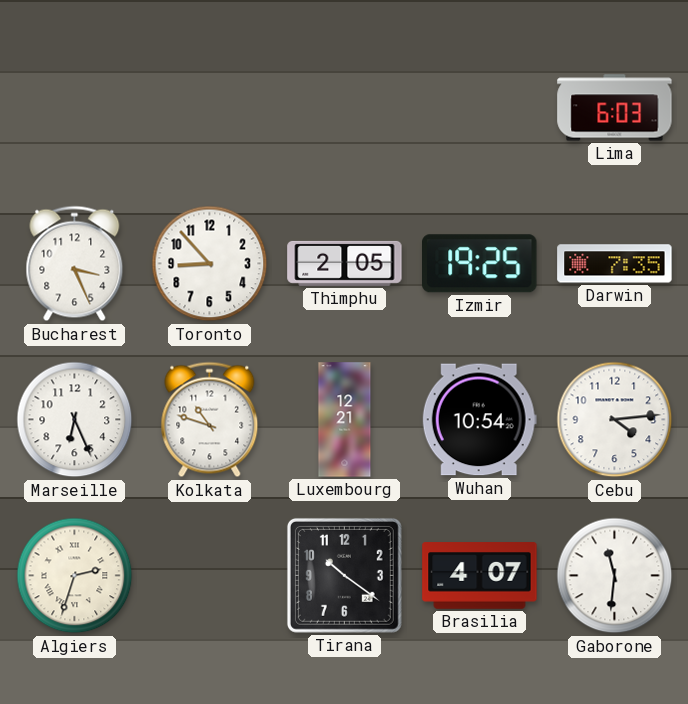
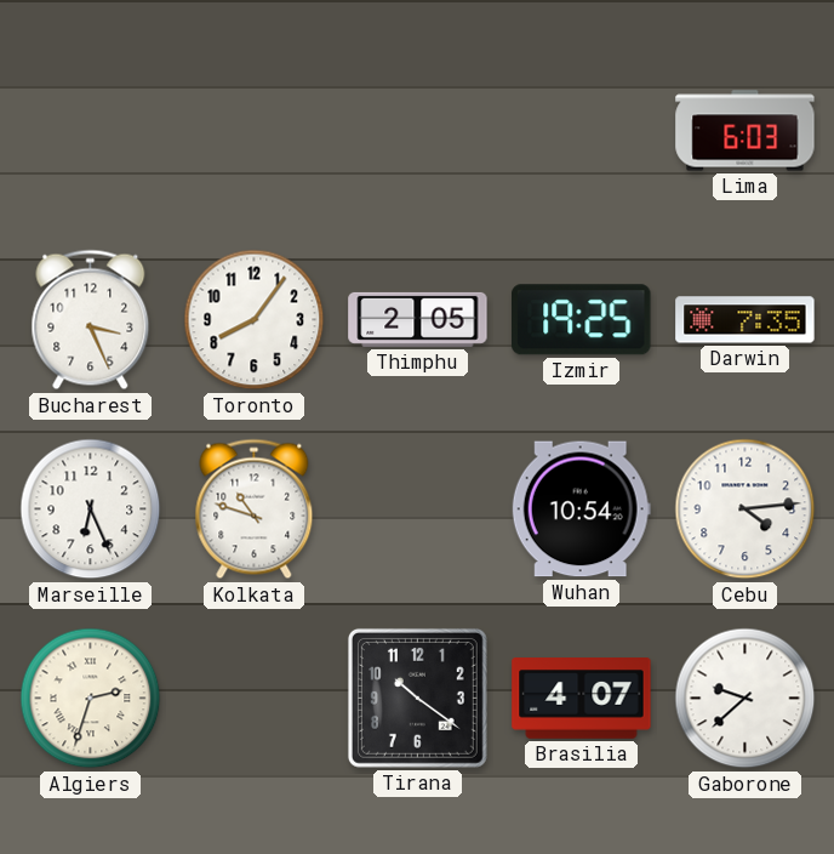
Toronto: 8:53 -> 8:06 (255, 320)
Luxembourg: 12:21 -> none (345, 420)
Gaborone: 11:31 -> 9:38 (746, 699)
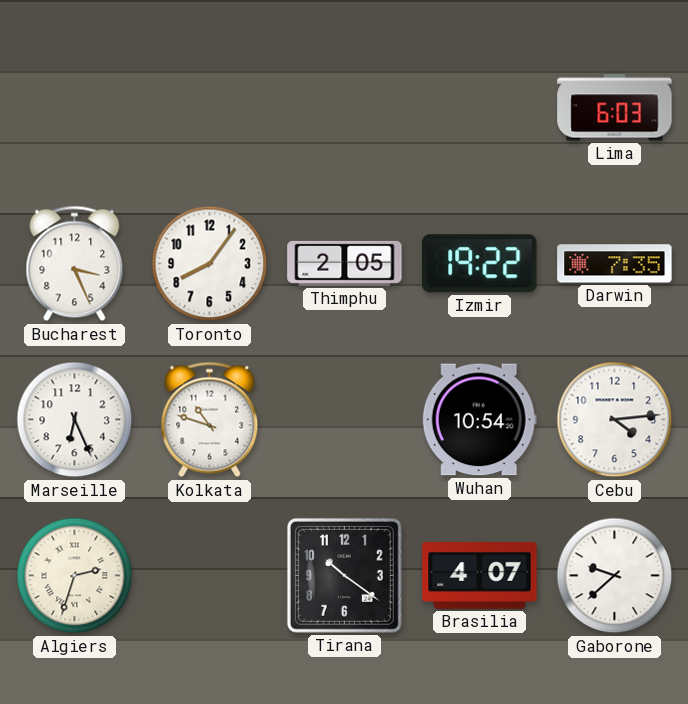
Izmir: 19:25 -> 19:22 (480, 264)
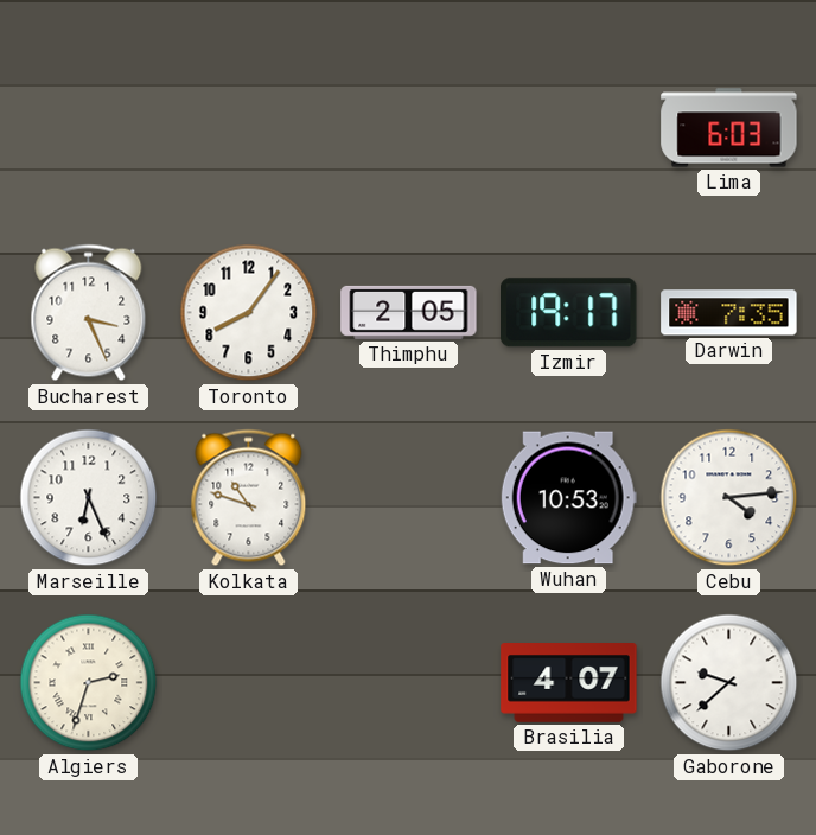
Izmir: 19:22 -> 19:17 (569, 313)
Wuhan: 10:54 -> 10:53 (568, 498)
Tirana: 10:21 -> none (344, 575)
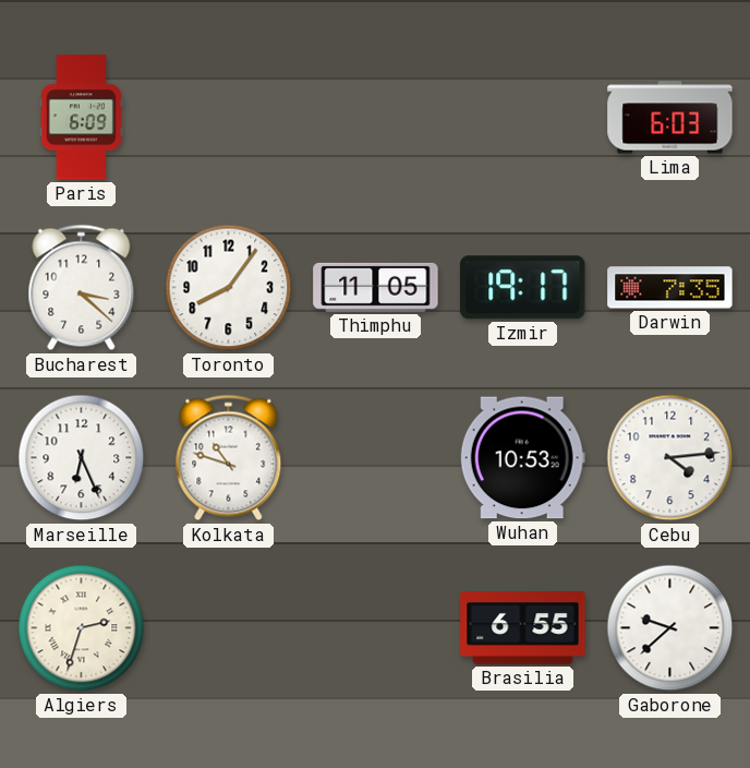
Paris: none -> 6:09 (81, 118)
Bucharest: 3:26 -> 3:22 (82, 288)
Thimphu: 2:05 -> 11:05 (376, 287)
Brasilia: 4:07 -> 6:55 (523, 628)
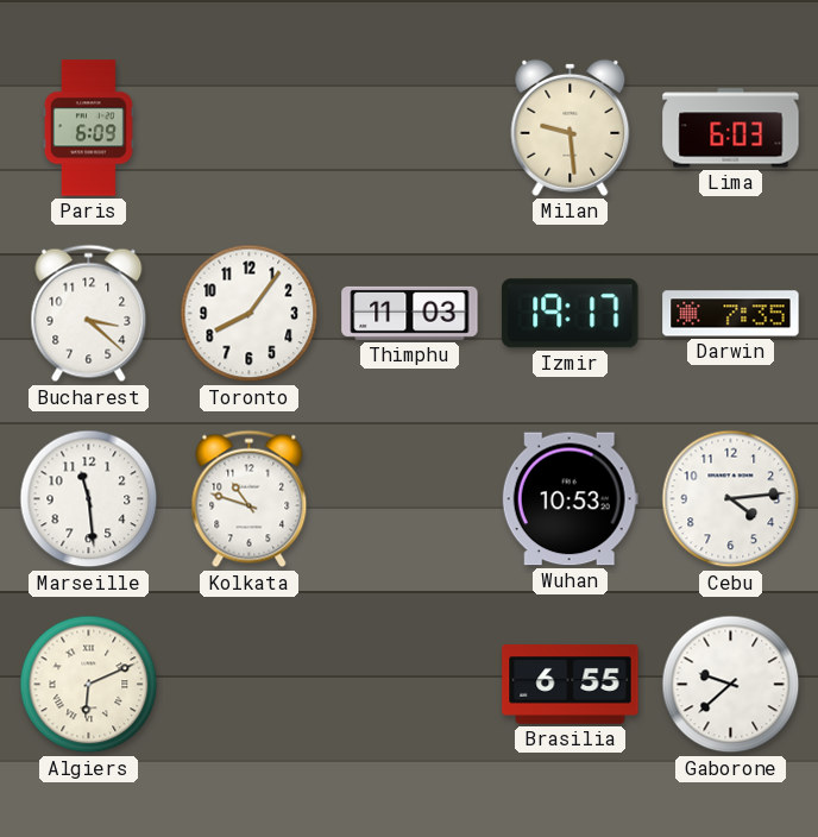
Milan: none -> 9:29 (571, 127)
Thimphu: 11:05 -> 11:03 (410, 313)
Marseille: 6:26 -> 11:29 (89, 499)
Algiers: 2:33 -> 6:11 (89, 685)
